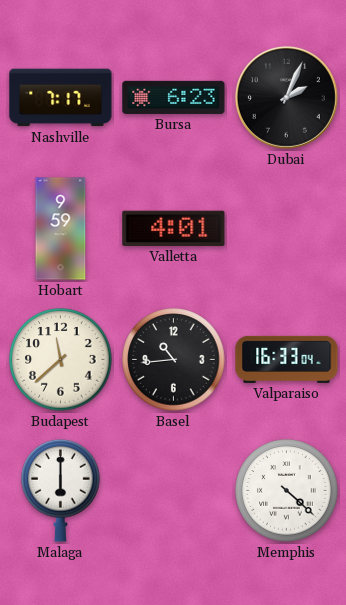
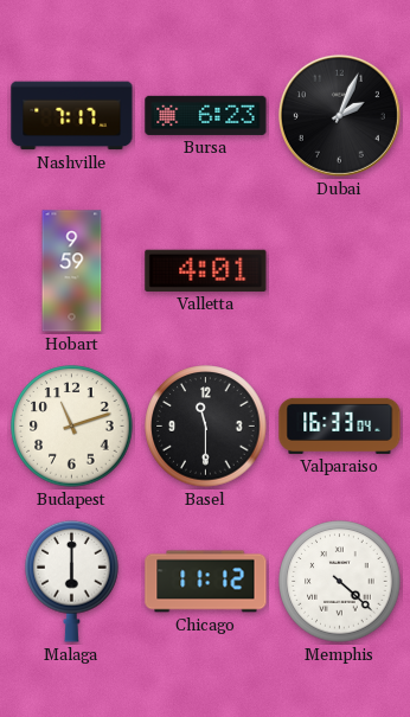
Budapest: 11:38 -> 11:12 (72, 427)
Basel: 10:44 -> 11:30 (206, 427)
Chicago: none -> 11:12 (206, 582)
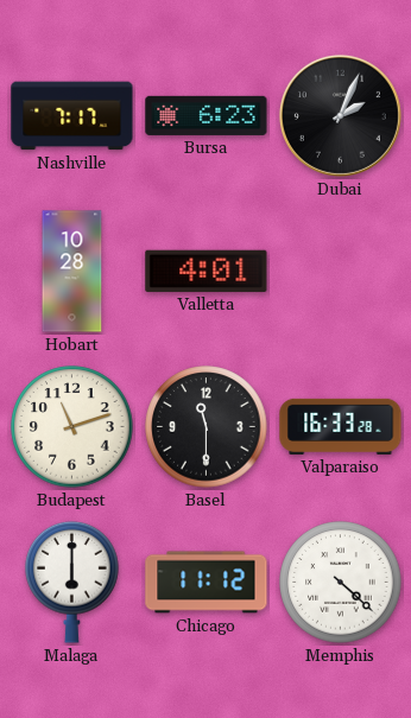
Hobart: 9:59 -> 10:28 (72, 272)
Valparaiso: 16:33:04 -> 16:33:28 (341, 426)
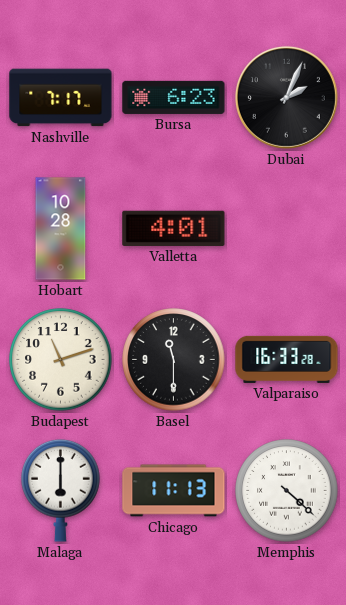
Chicago: 11:12 -> 11:13 (174, 491)
